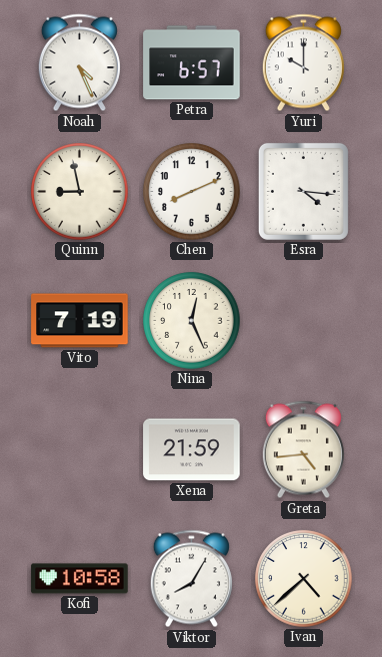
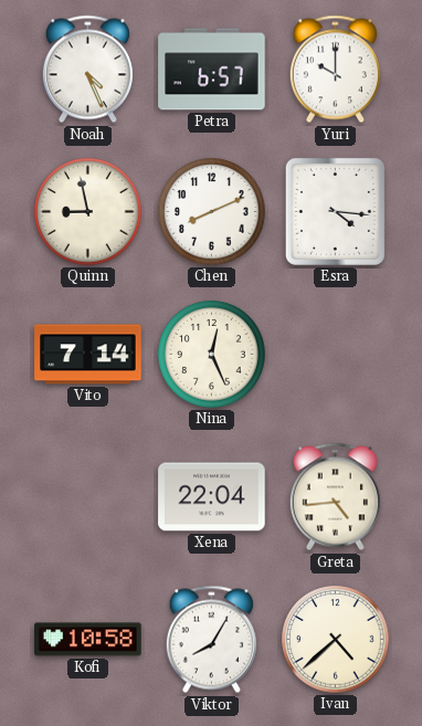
Vito: 7:19 -> 7:14 (88, 355)
Xena: 21:59 -> 22:04 (212, 497)
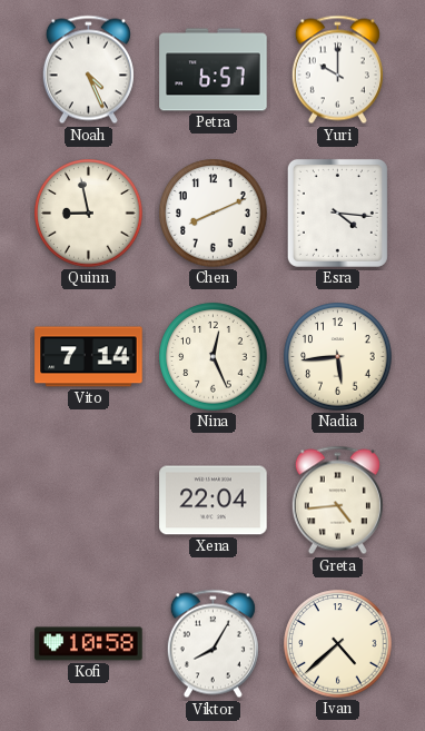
Nadia: none -> 5:44 (338, 357)
